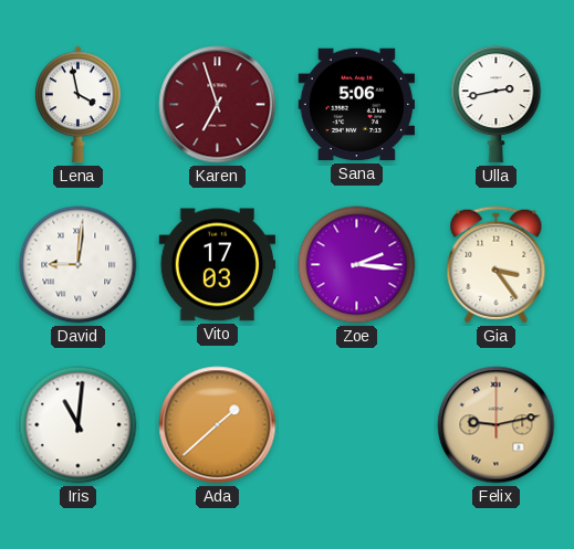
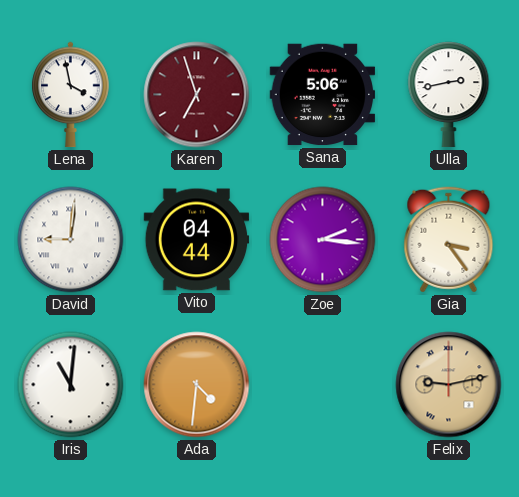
Vito: 17:03 -> 04:44 (197, 240)
Ada: 1:38 -> 4:31 (197, 385)
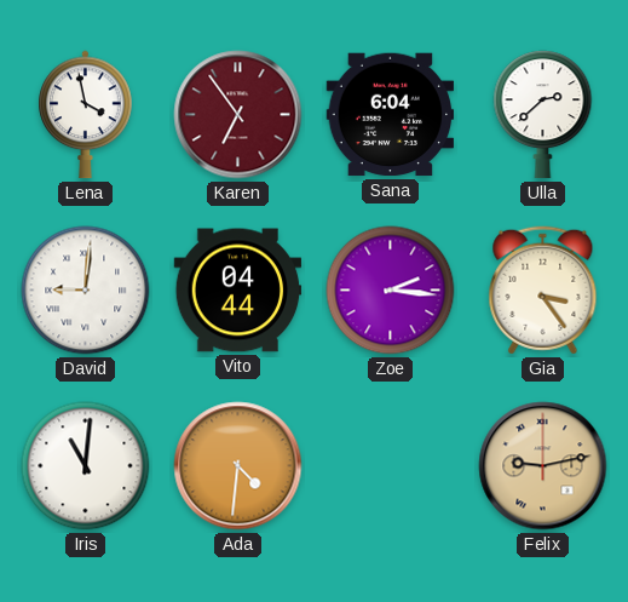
Karen: 6:57 -> 6:54 (238, 115)
Sana: 5:06 -> 6:04 (391, 115)
Ulla: 2:43 -> 2:38 (543, 115)
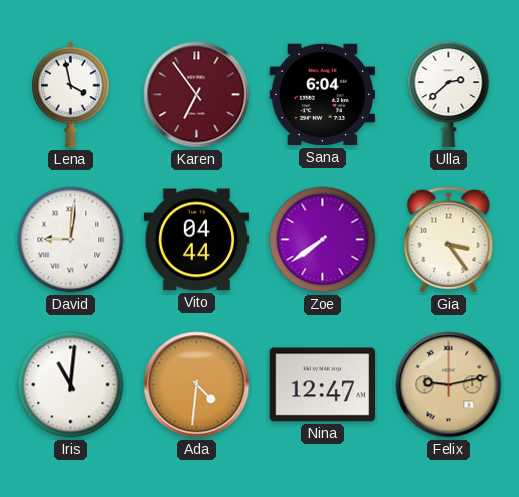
Zoe: 2:16 -> 7:39 (323, 240)
Nina: none -> 12:47 (323, 385)
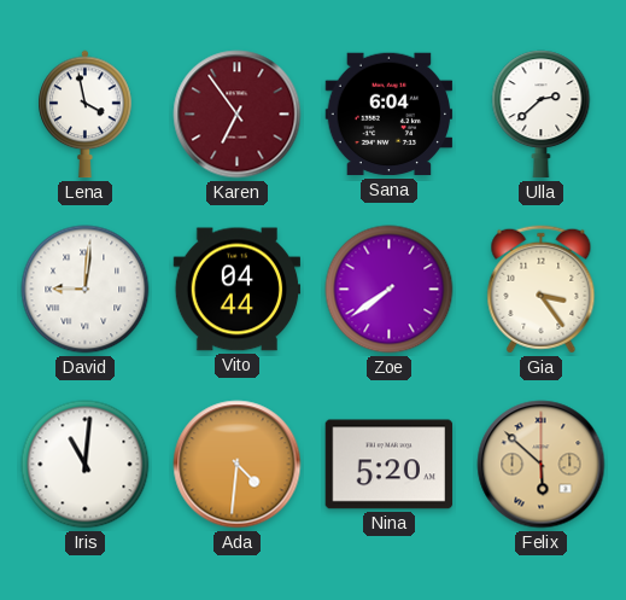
Nina: 12:47 -> 5:20 (390, 465)
Felix: 9:13 -> 5:52 (542, 465)
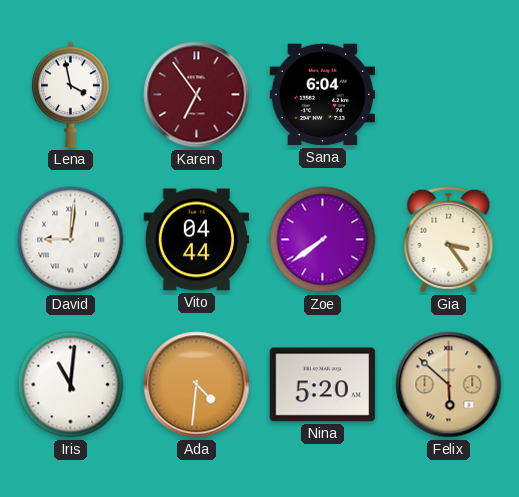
Ulla: 2:38 -> none (542, 115)
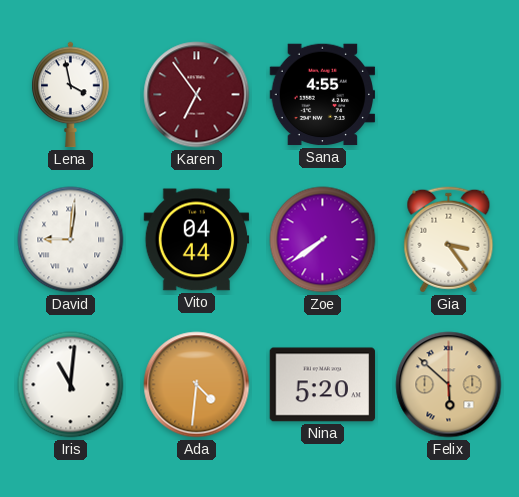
Sana: 6:04 -> 4:55 (323, 95)
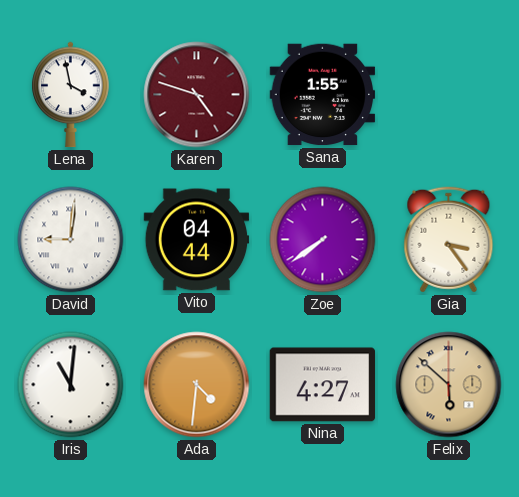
Karen: 6:54 -> 4:48 (197, 95)
Sana: 4:55 -> 1:55 (323, 95)
Nina: 5:20 -> 4:27 (323, 385)
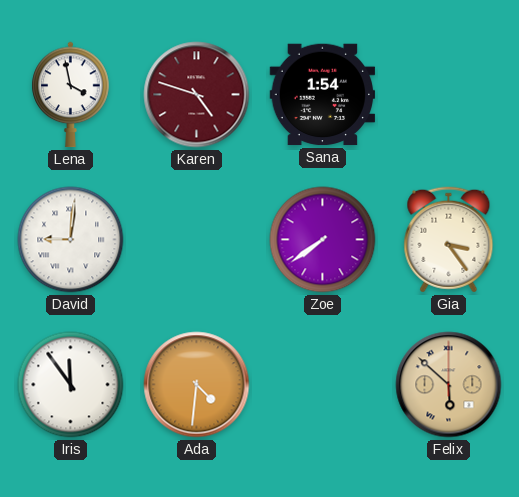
Sana: 1:55 -> 1:54 (323, 95)
Vito: 04:44 -> none (197, 240)
Iris: 11:01 -> 11:54 (71, 385)
Nina: 4:27 -> none (323, 385)
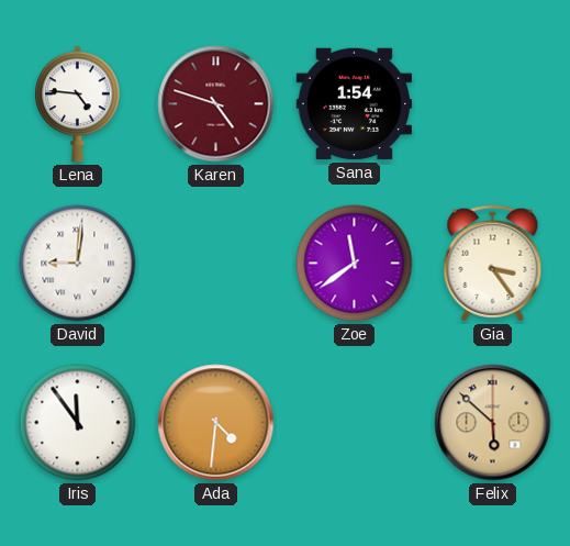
Lena: 3:58 -> 4:46 (78, 104)
Zoe: 7:39 -> 11:39 (355, 264)
